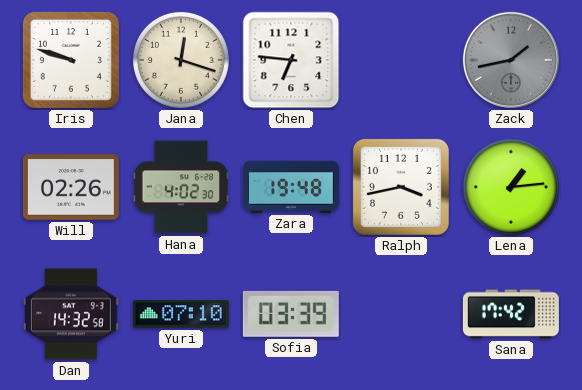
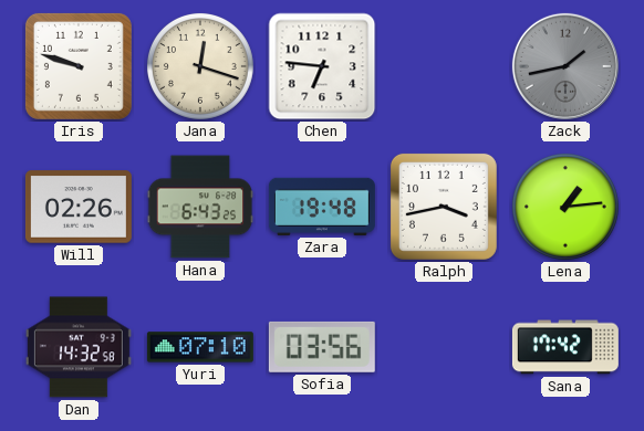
Hana: 4:02 -> 6:43 (200, 207)
Sofia: 03:39 -> 03:56 (322, 347)
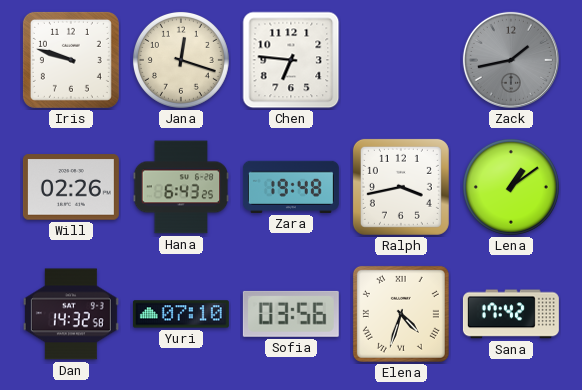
Lena: 1:14 -> 1:09 (511, 187)
Elena: none -> 4:33 (401, 314)
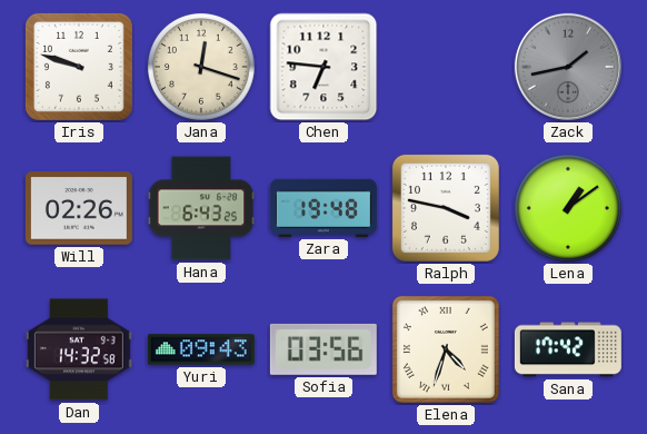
Ralph: 3:43 -> 3:47 (446, 208)
Yuri: 07:10 -> 09:43 (201, 349)
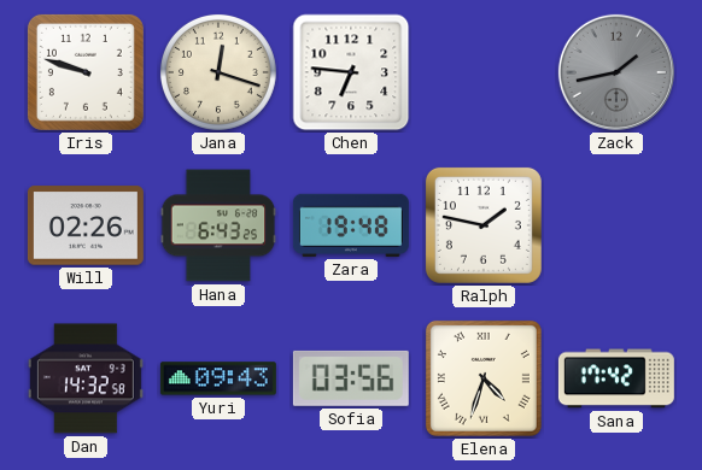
Ralph: 3:47 -> 1:47 (484, 225)
Lena: 1:09 -> none (568, 208)
